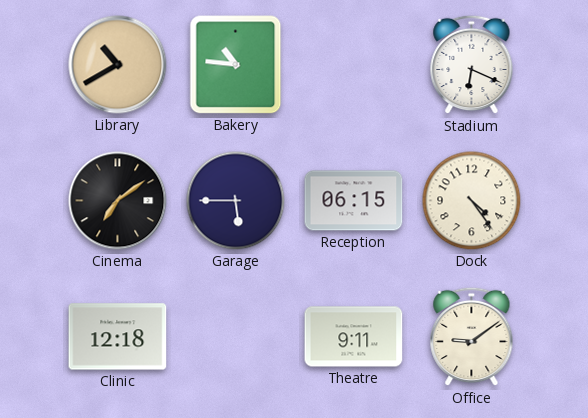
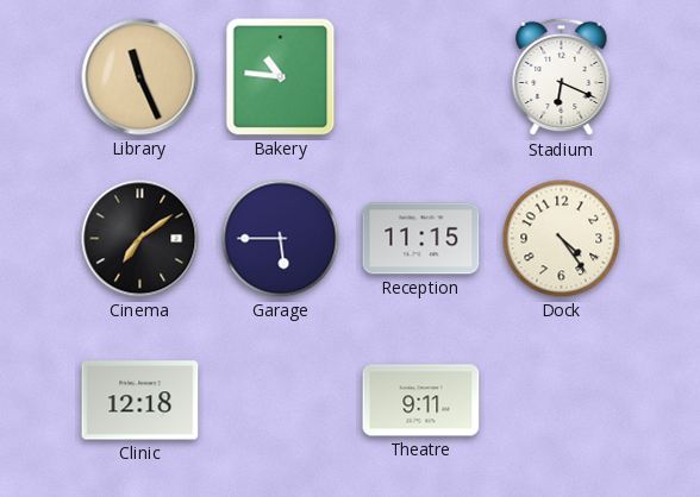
Library: 10:40 -> 11:26 (140, 77)
Reception: 06:15 -> 11:15 (421, 239)
Office: 9:09 -> none (472, 337)
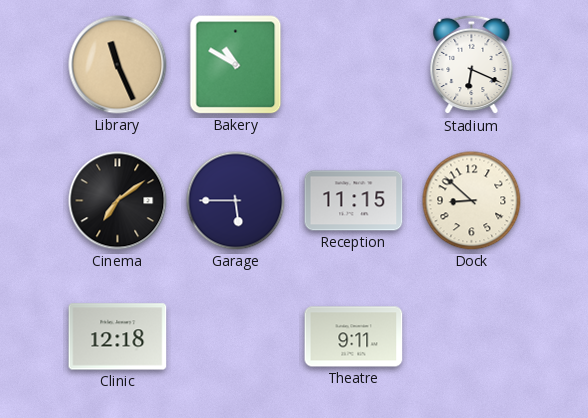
Bakery: 10:46 -> 10:50 (236, 65)
Dock: 4:24 -> 8:52 (472, 201)
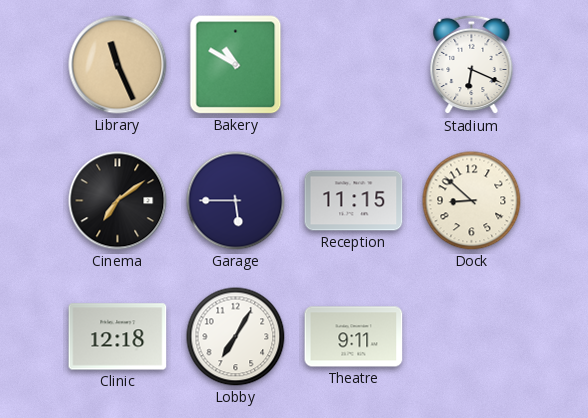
Lobby: none -> 7:05 (236, 337)
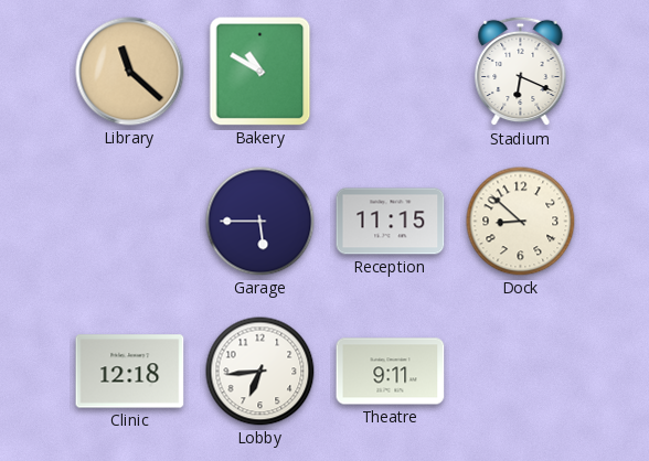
Library: 11:26 -> 11:22 (130, 72)
Cinema: 7:09 -> none (118, 201)
Lobby: 7:05 -> 6:44 (260, 372)
